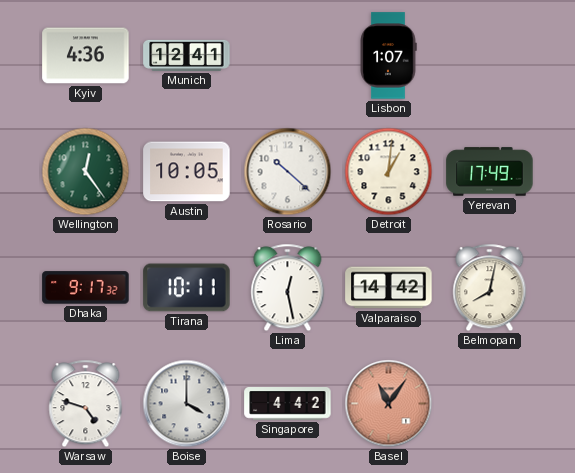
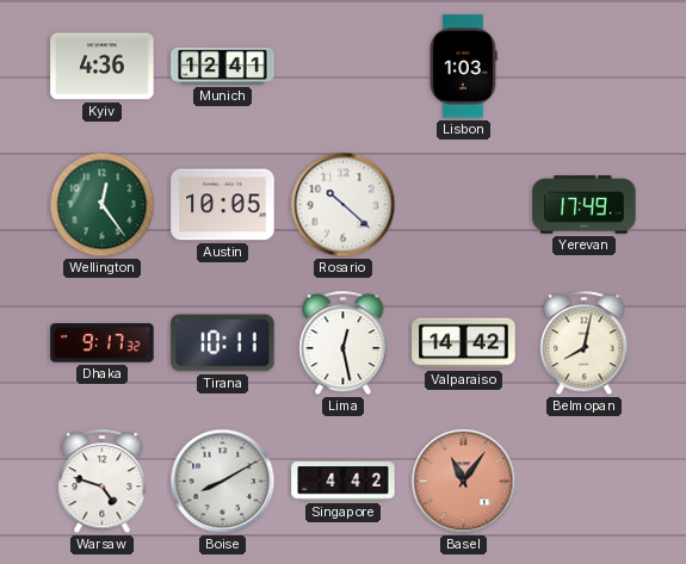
Lisbon: 1:07 -> 1:03 (463, 67)
Detroit: 1:01 -> none (389, 172)
Boise: 4:00 -> 8:10 (223, 482)
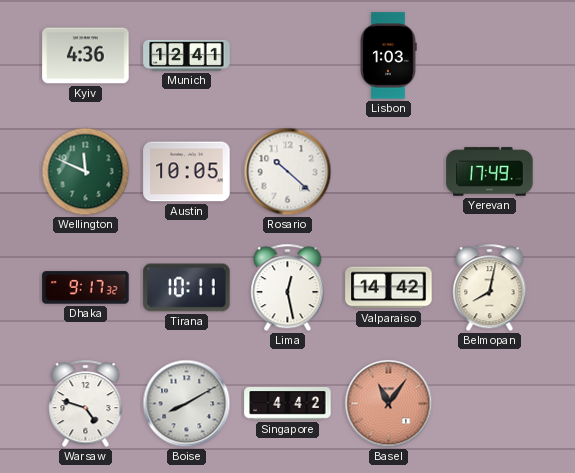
Wellington: 12:24 -> 11:49 (86, 172)
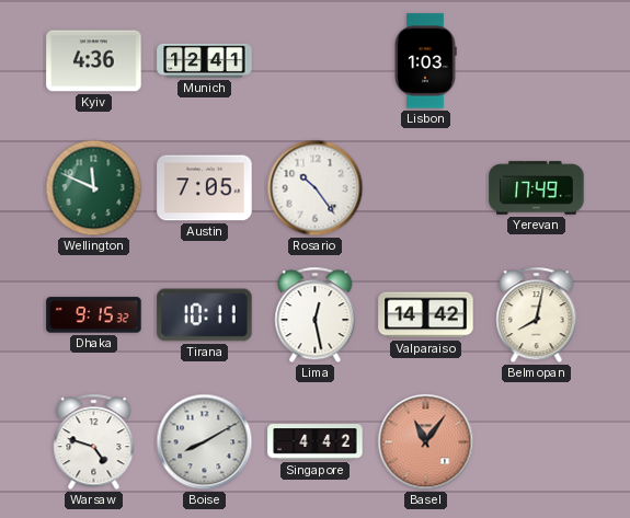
Austin: 10:05 -> 7:05 (205, 188)
Rosario: 10:22 -> 10:24 (316, 188)
Dhaka: 9:17 -> 9:15 (94, 315)
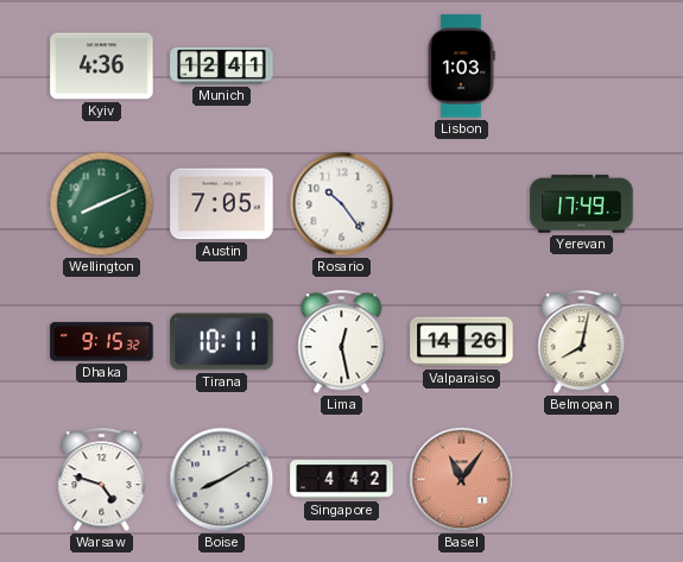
Wellington: 11:49 -> 8:11 (102, 204)
Valparaiso: 14:42 -> 14:26 (462, 342)
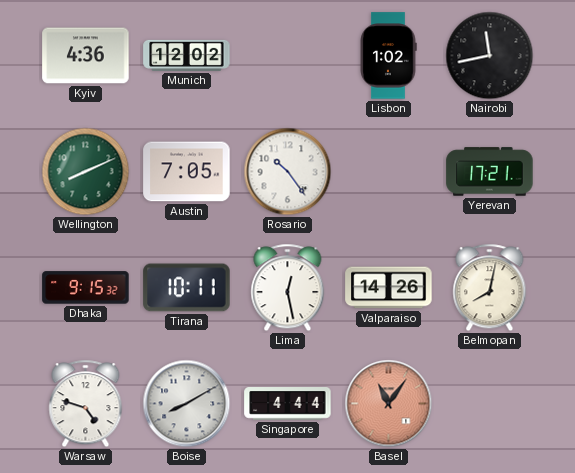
Munich: 12:41 -> 12:02 (187, 55)
Lisbon: 1:03 -> 1:02 (388, 56)
Nairobi: none -> 11:43 (490, 56)
Yerevan: 17:49 -> 17:21 (490, 172)
Singapore: 4:42 -> 4:44 (288, 404)
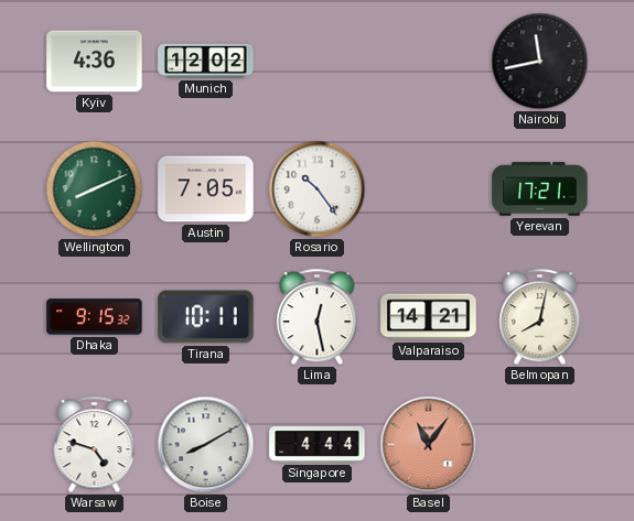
Lisbon: 1:02 -> none (388, 56)
Valparaiso: 14:26 -> 14:21 (429, 317)
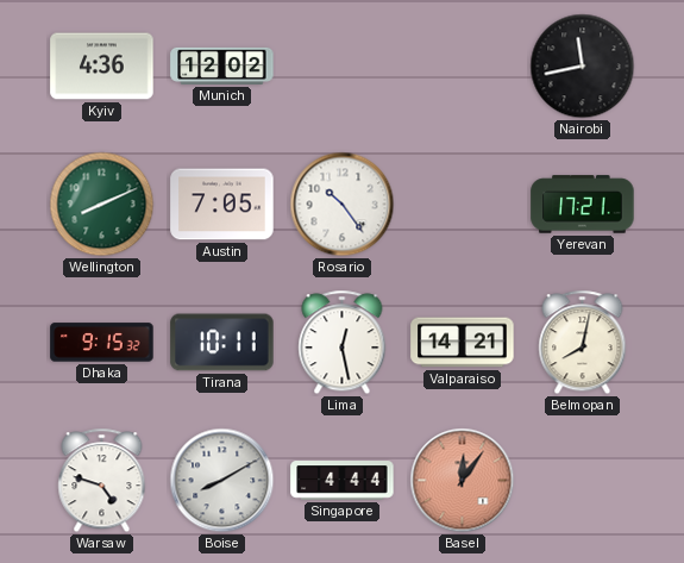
Basel: 11:06 -> 12:06 (463, 481)
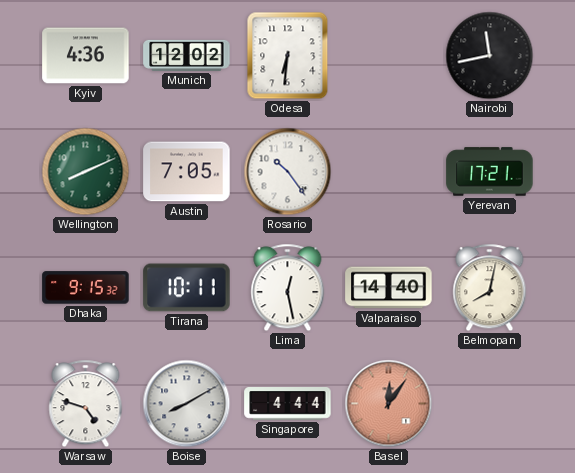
Odesa: none -> 6:31 (288, 56)
Valparaiso: 14:21 -> 14:40 (389, 288)
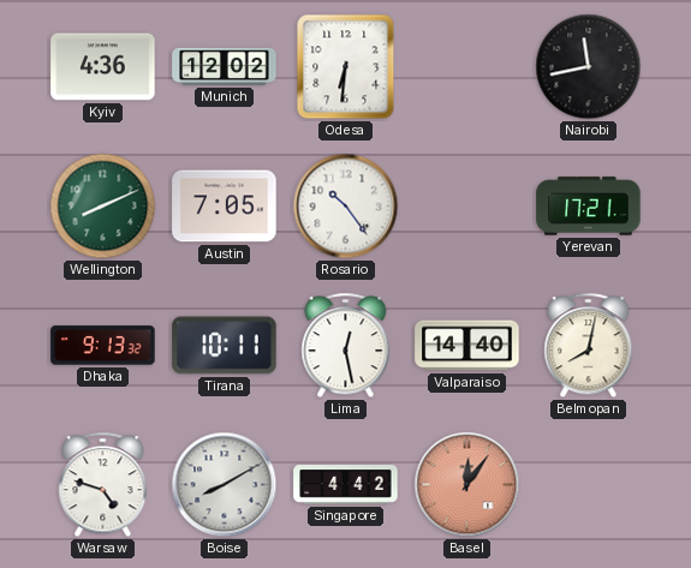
Dhaka: 9:15 -> 9:13 (103, 346)
Singapore: 4:44 -> 4:42 (346, 485)
